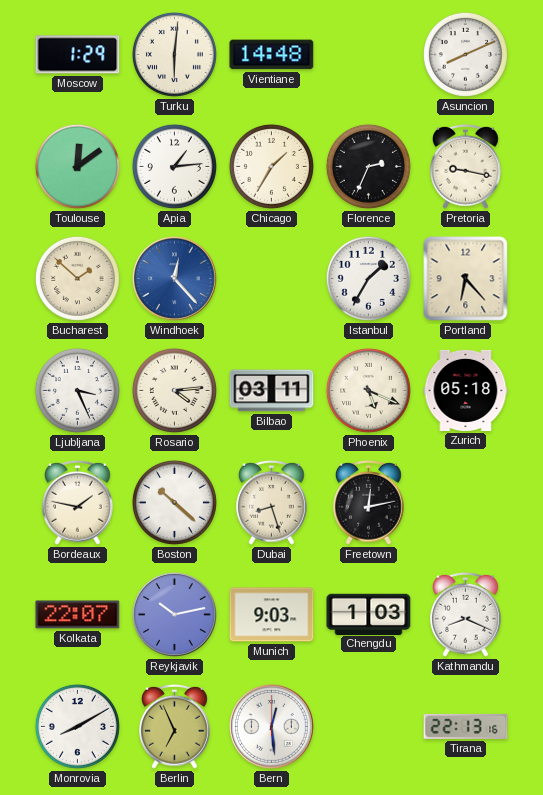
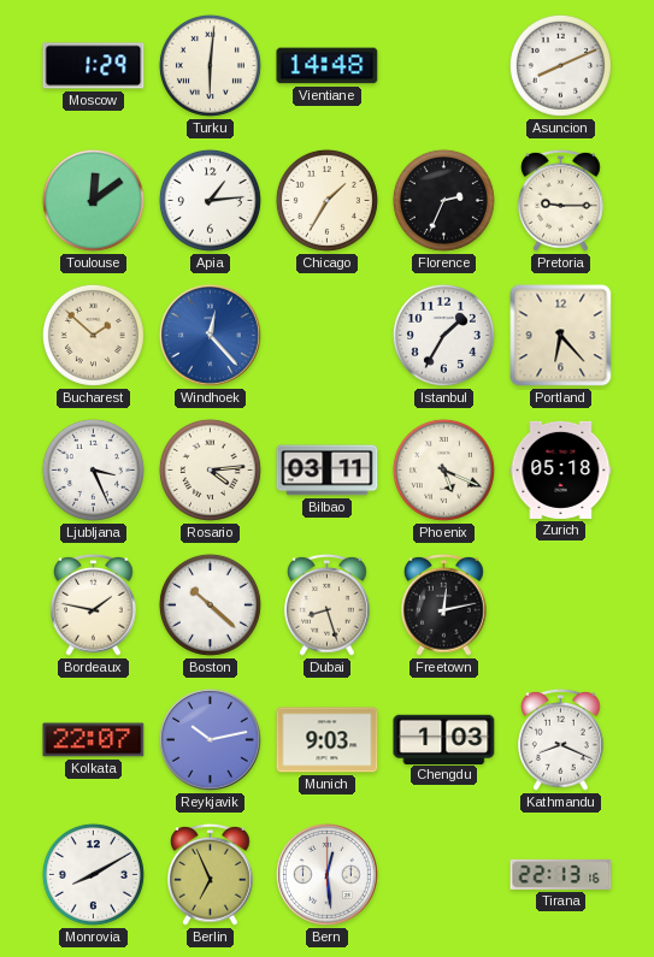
Pretoria: 9:17 -> 9:15 (561, 200)
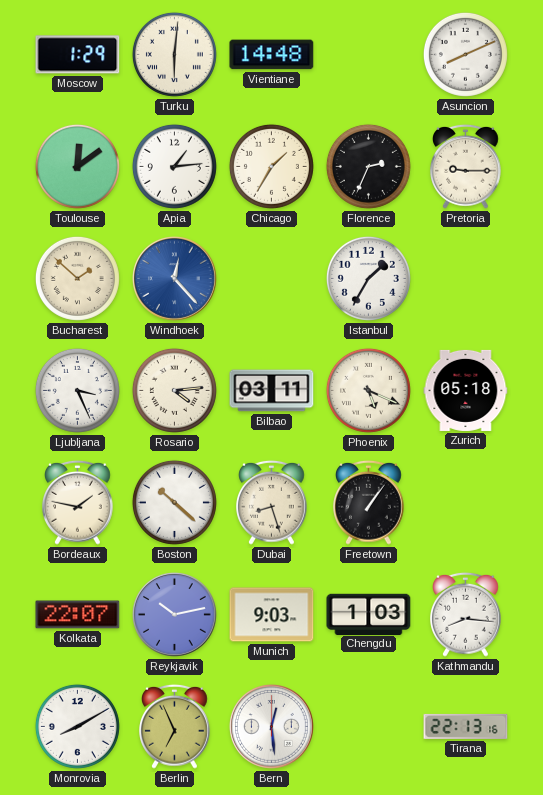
Portland: 6:23 -> none (561, 336)
Freetown: 12:13 -> 1:06 (369, 502)
Kathmandu: 8:19 -> 8:16 (466, 614)
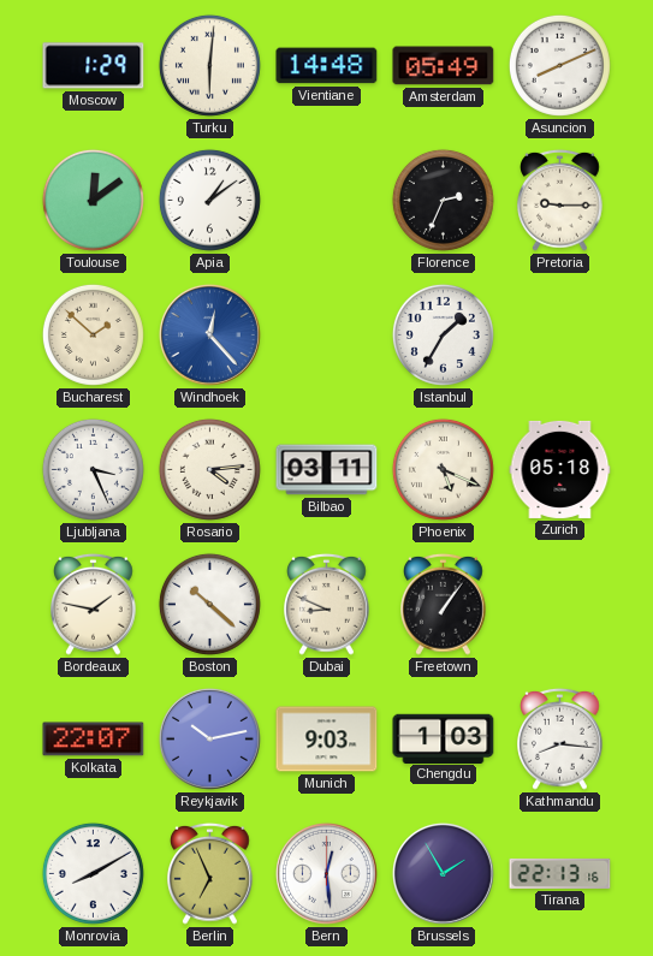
Amsterdam: none -> 05:49 (444, 66)
Apia: 1:14 -> 1:09 (209, 200)
Chicago: 1:35 -> none (271, 166)
Dubai: 8:27 -> 8:49 (327, 604)
Brussels: none -> 1:55 (443, 873)
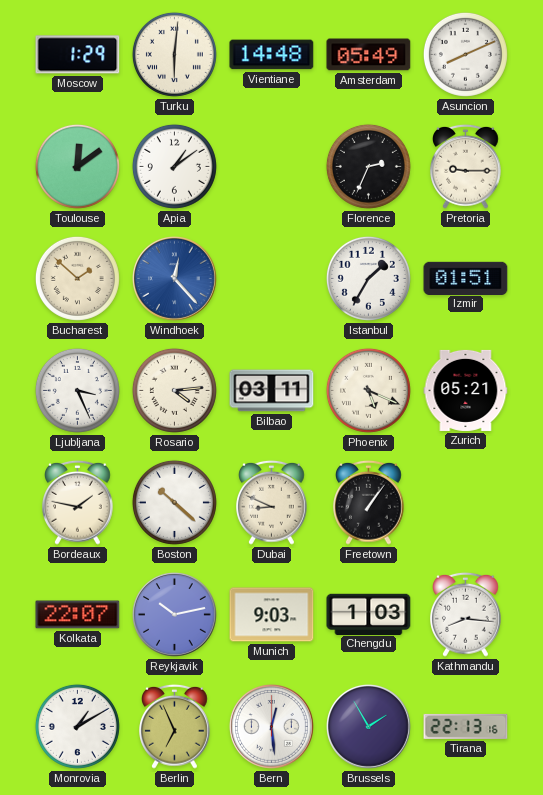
Izmir: none -> 01:51 (466, 278)
Zurich: 05:18 -> 05:21 (466, 390)
Monrovia: 8:10 -> 1:10 (77, 726)
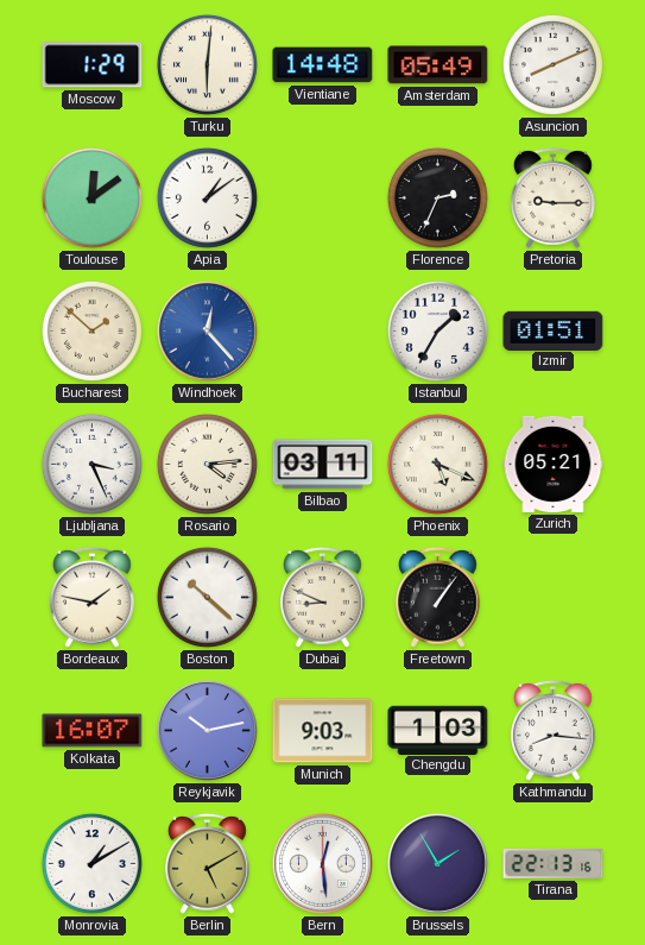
Kolkata: 22:07 -> 16:07 (93, 731)
Berlin: 6:56 -> 5:10 (208, 863)
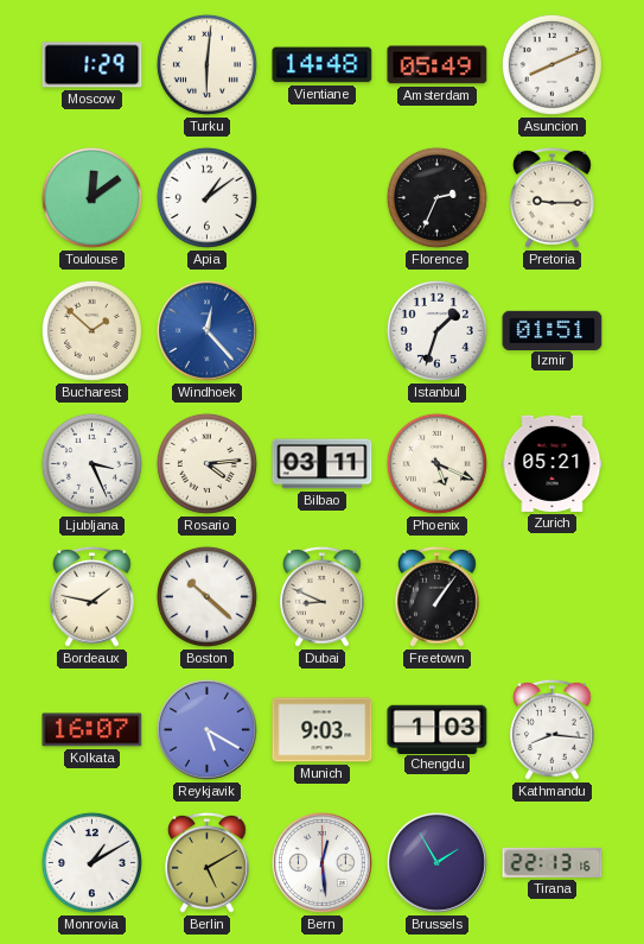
Istanbul: 1:35 -> 1:33 (436, 330)
Reykjavik: 10:13 -> 5:20 (206, 729)
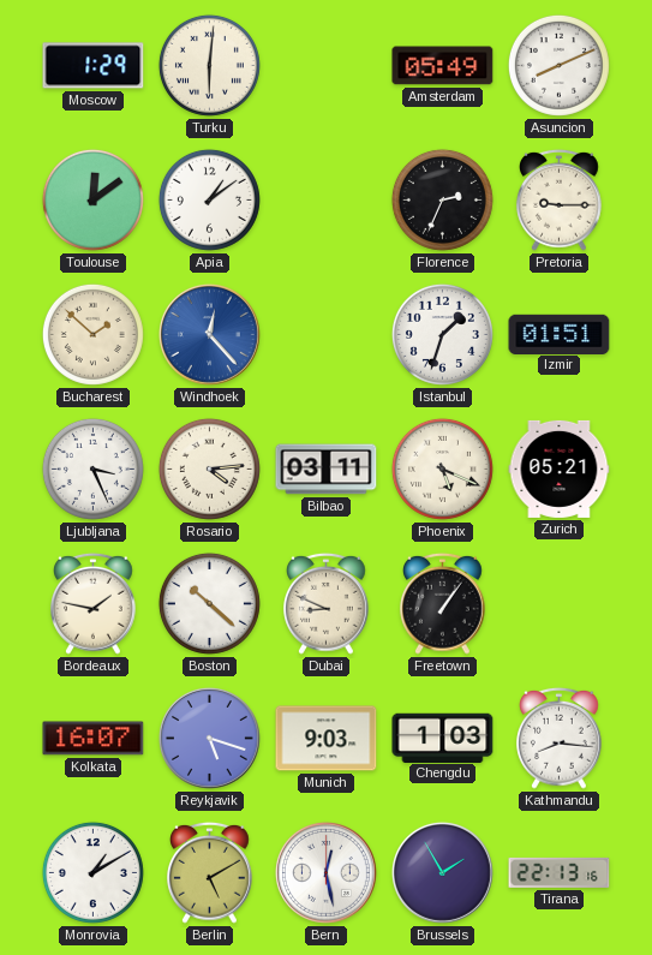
Vientiane: 14:48 -> none (323, 65)
Reykjavik: 5:20 -> 5:18 (209, 738)
Bern: 12:29 -> 12:28 (325, 872)
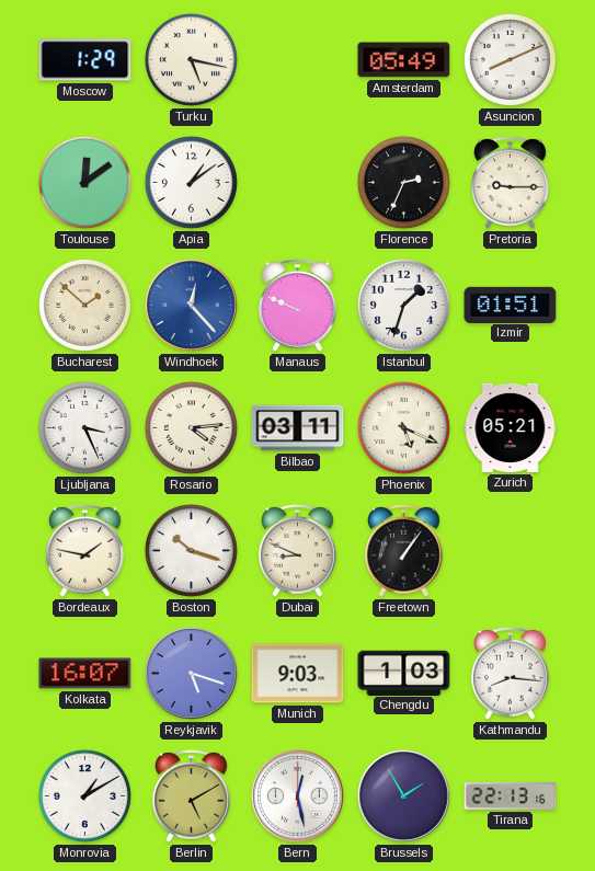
Turku: 6:01 -> 5:17 (191, 59)
Manaus: none -> 9:49 (298, 305)
Boston: 10:22 -> 10:18 (191, 550)
